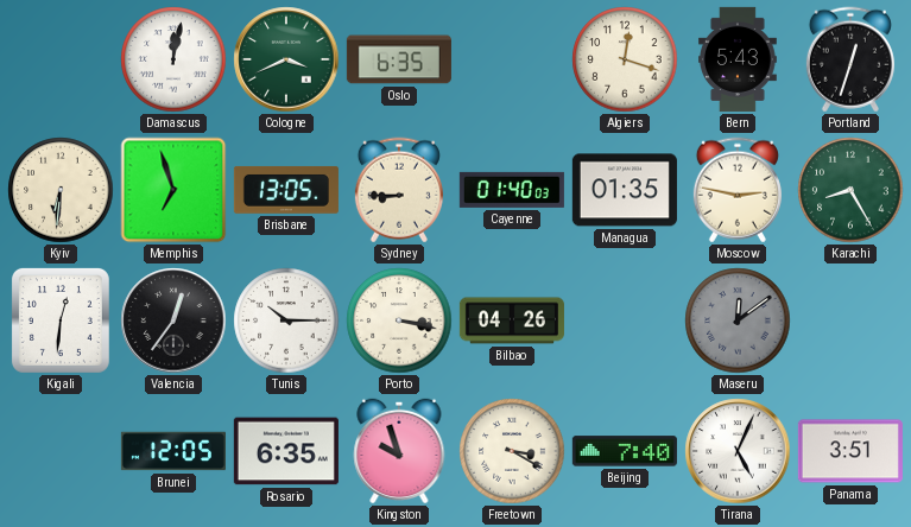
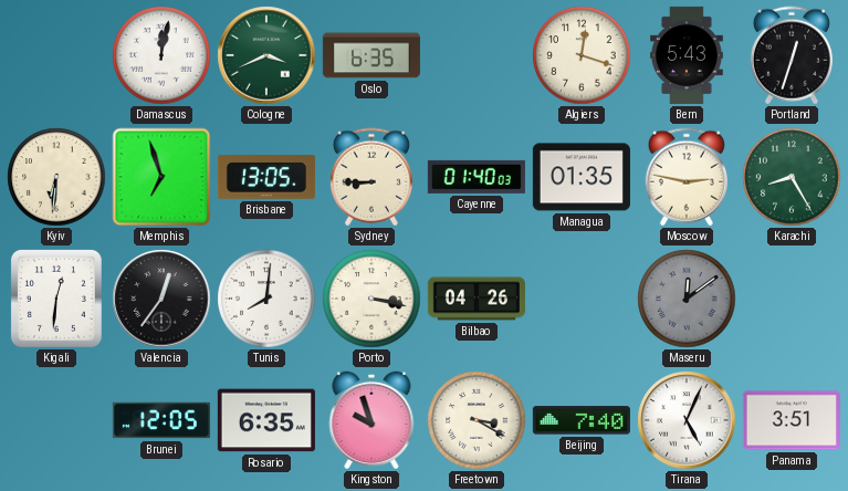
Tunis: 10:15 -> 8:01 (266, 299)
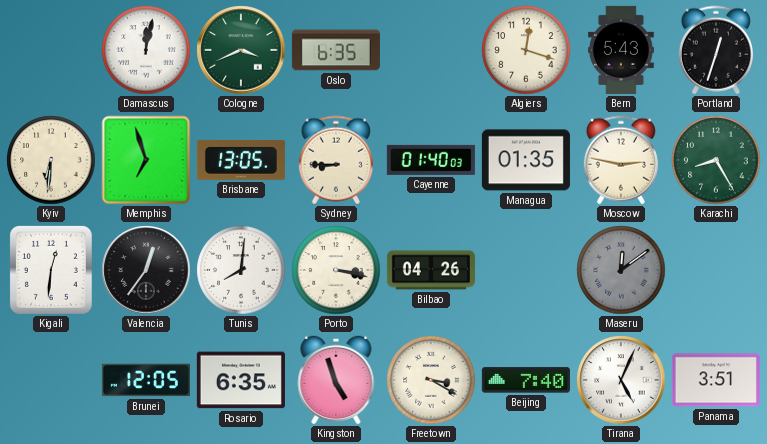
Kingston: 9:57 -> 4:57 (336, 380)
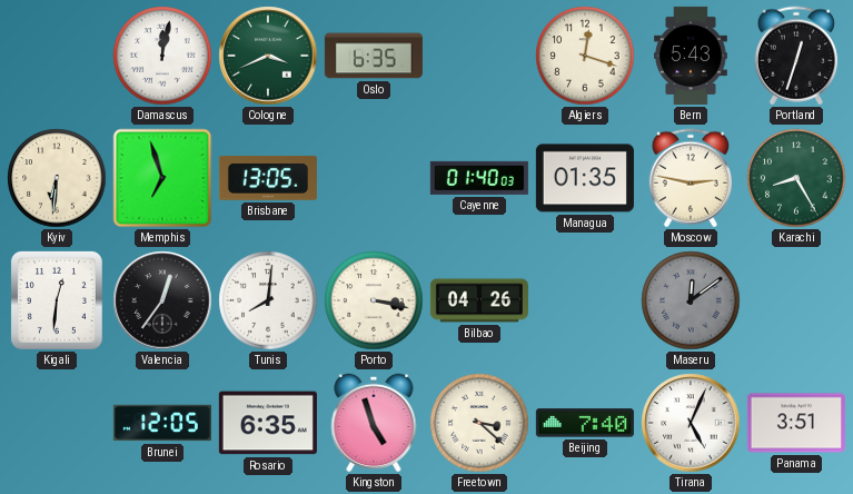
Sydney: 8:45 -> none (336, 160)
Freetown: 3:20 -> 3:22 (479, 423)
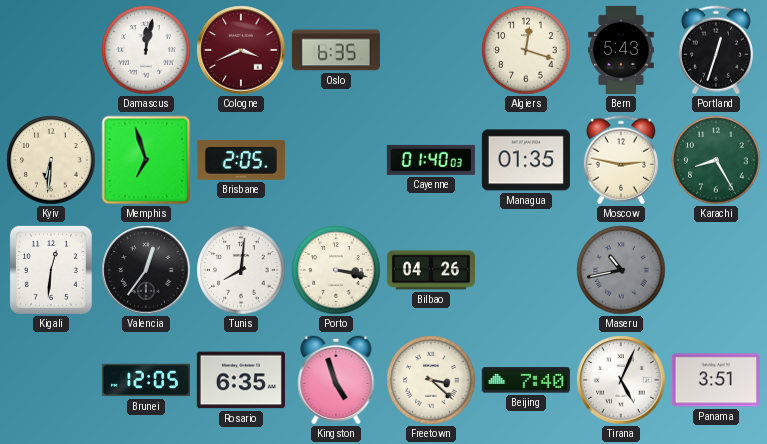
Cologne dial: green -> burgundy (241, 50)
Brisbane: 13:05 -> 2:05 (241, 160)
Maseru: 12:09 -> 10:43 (621, 270)
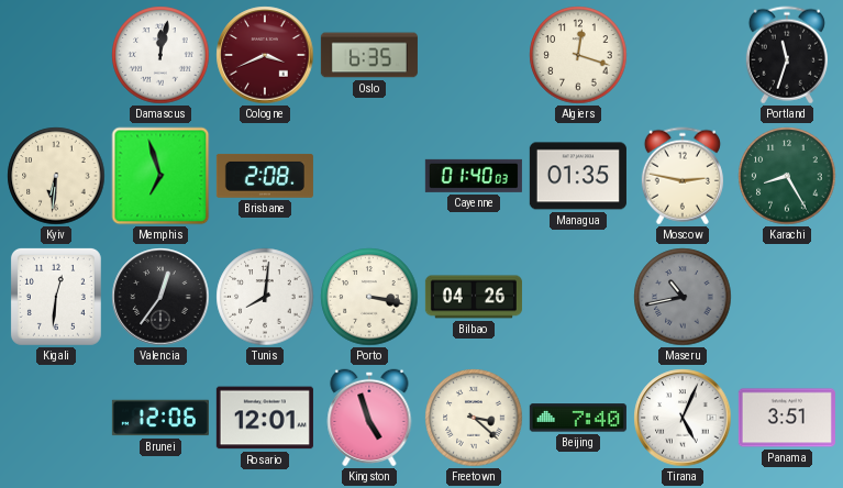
Bern: 5:43 -> none (622, 50)
Portland: 12:33 -> 11:33 (787, 55)
Brisbane: 2:05 -> 2:08 (265, 176)
Brunei: 12:05 -> 12:06 (160, 418)
Rosario: 6:35 -> 12:01 (265, 418)
